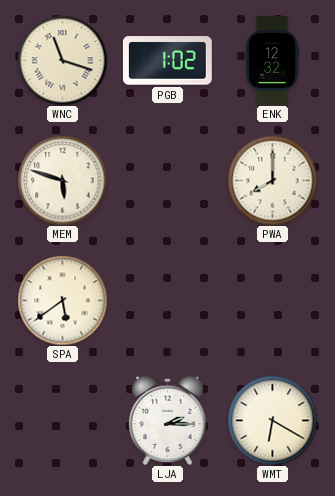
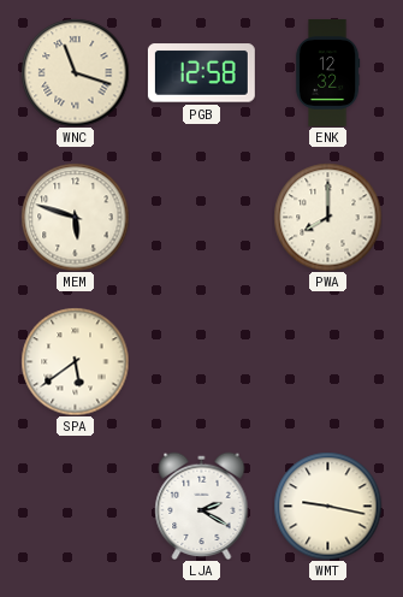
PGB: 1:02 -> 12:58 (201, 73)
LJA: 2:15 -> 2:20 (202, 506)
WMT: 6:20 -> 9:17 (327, 506)
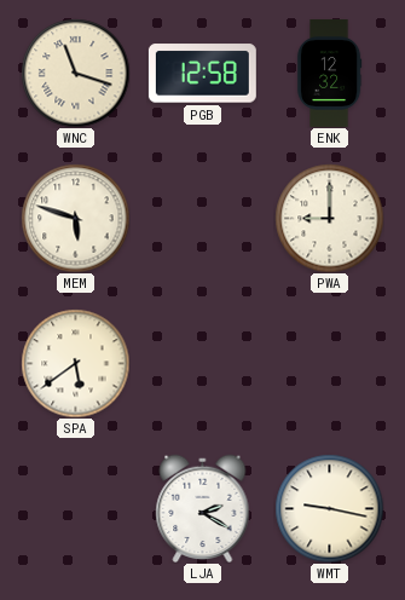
PWA: 8:00 -> 9:00 (329, 218)
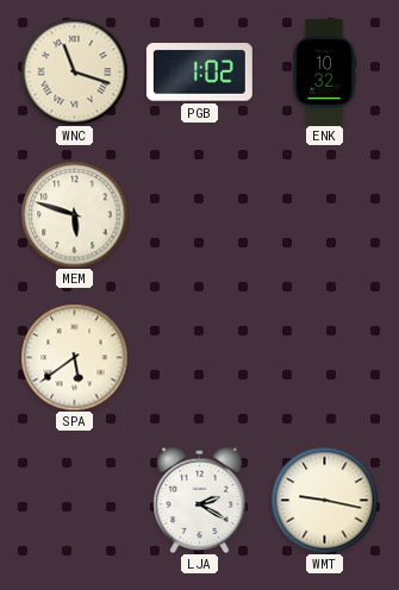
PGB: 12:58 -> 1:02 (199, 73)
ENK: 12:32 -> 10:32 (324, 71)
PWA: 9:00 -> none (329, 218)
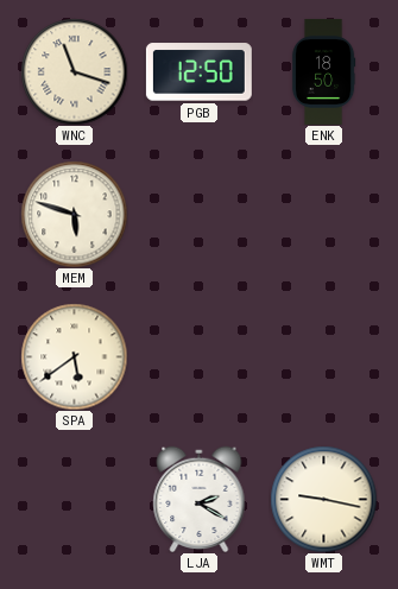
PGB: 1:02 -> 12:50 (198, 72)
ENK: 10:32 -> 18:50 (323, 71)
